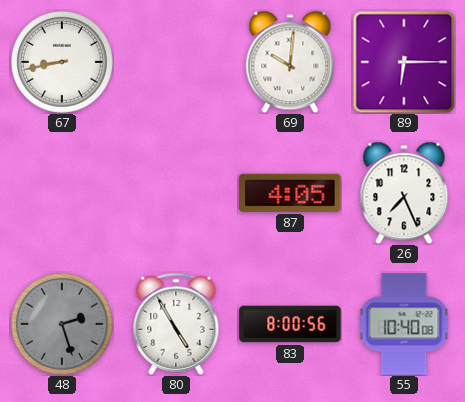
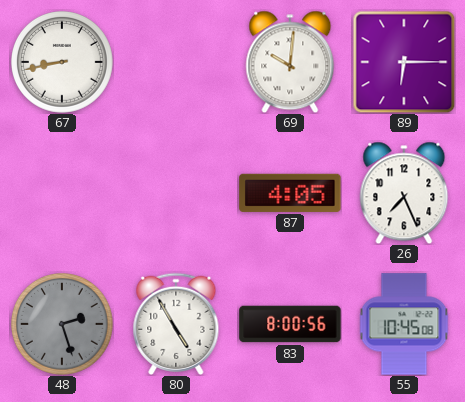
55: 10:40 -> 10:45 (404, 324)
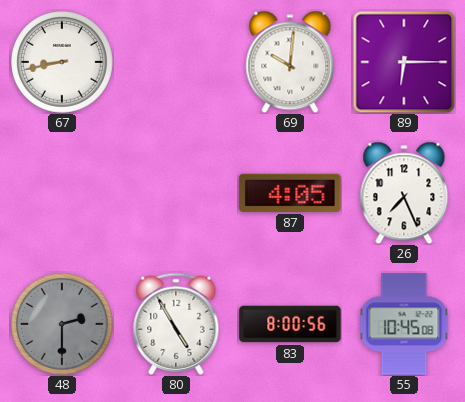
48: 2:27 -> 2:30 (63, 325)
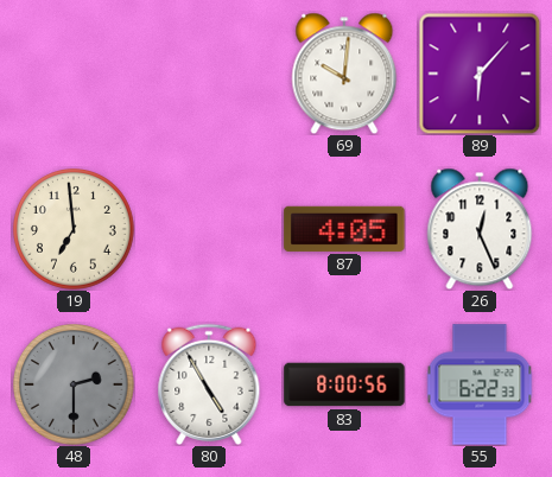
67: 8:43 -> none (63, 63)
89: 6:15 -> 6:07 (480, 74)
19: none -> 6:59 (75, 230)
26: 7:26 -> 12:26 (480, 229)
55: 10:45 -> 6:22 (480, 384)
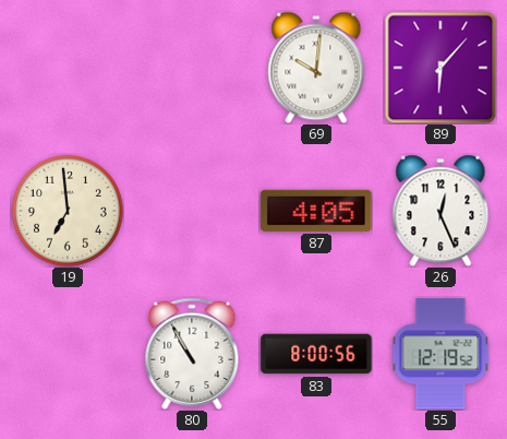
48: 2:30 -> none (75, 386)
80: 4:55 -> 10:55 (192, 354)
55: 6:22 -> 12:19 (440, 354)
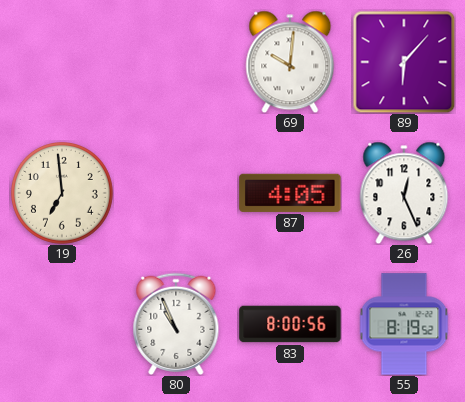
80: 10:55 -> 10:56 (176, 324)
55: 12:19 -> 8:19 (404, 324)
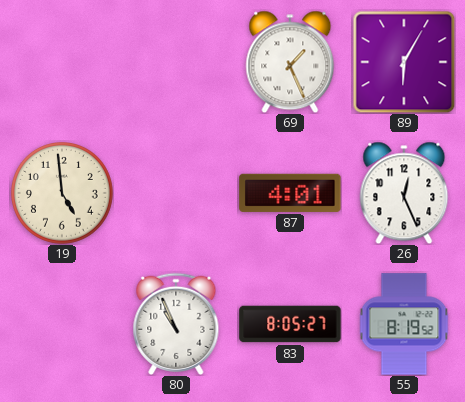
69: 10:01 -> 1:26 (290, 62)
89: 6:07 -> 6:05 (404, 62)
19: 6:59 -> 4:59 (63, 194)
87: 4:05 -> 4:01 (290, 193)
83: 8:00 -> 8:05 (290, 324)
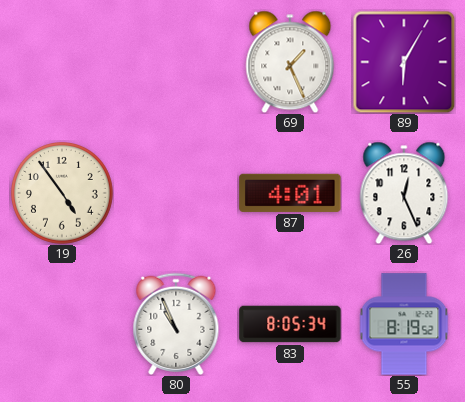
19: 4:59 -> 4:54 (63, 194)
83: 8:05:27 -> 8:05:34 (290, 324)
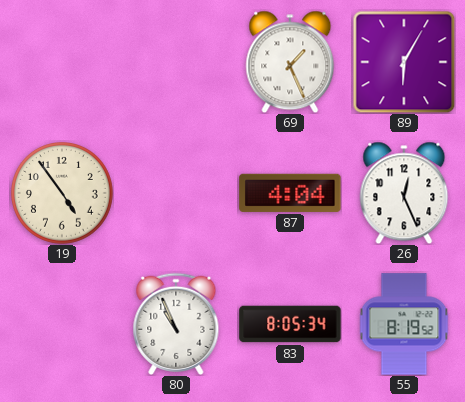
87: 4:01 -> 4:04 (290, 193)
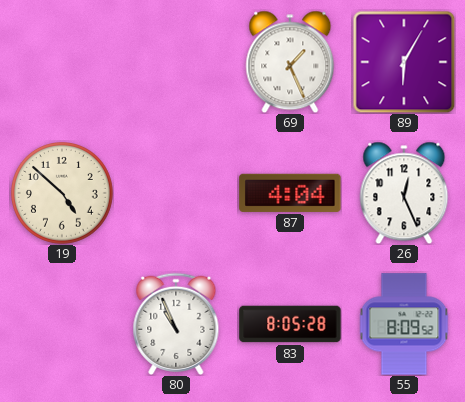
19: 4:54 -> 4:52 (63, 194)
83: 8:05:34 -> 8:05:28 (290, 324)
55: 8:19 -> 8:09 (404, 324)
